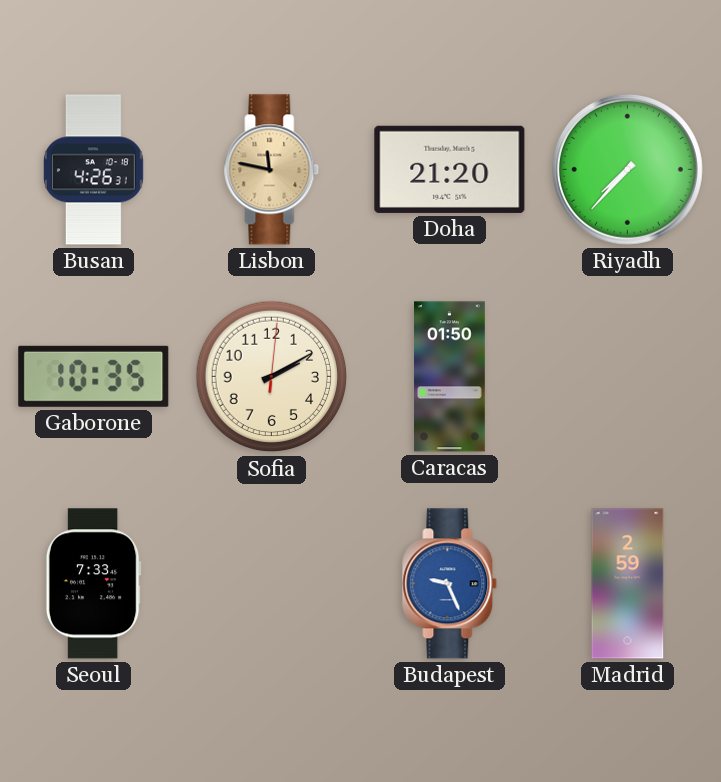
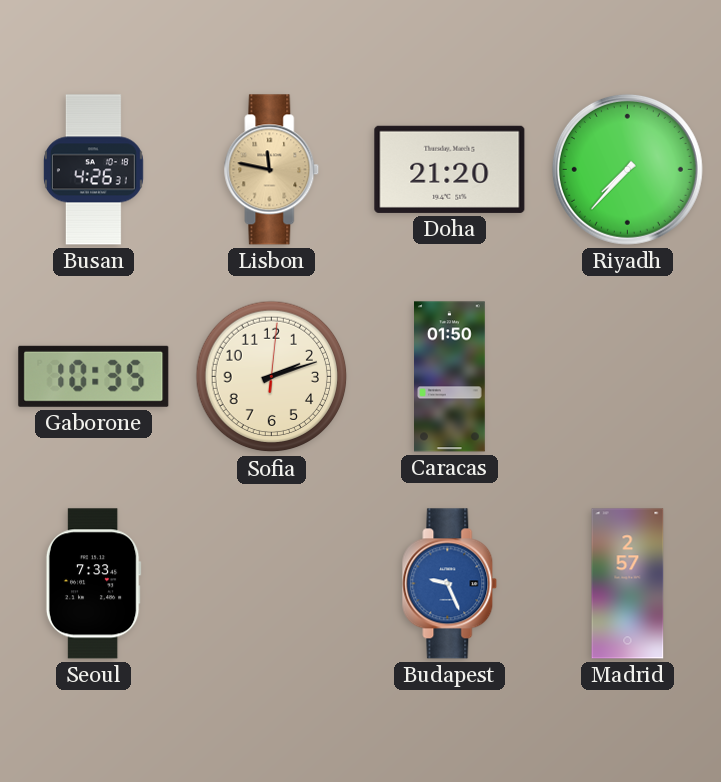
Sofia: 2:10 -> 2:12 (272, 377)
Madrid: 2:59 -> 2:57 (628, 584)
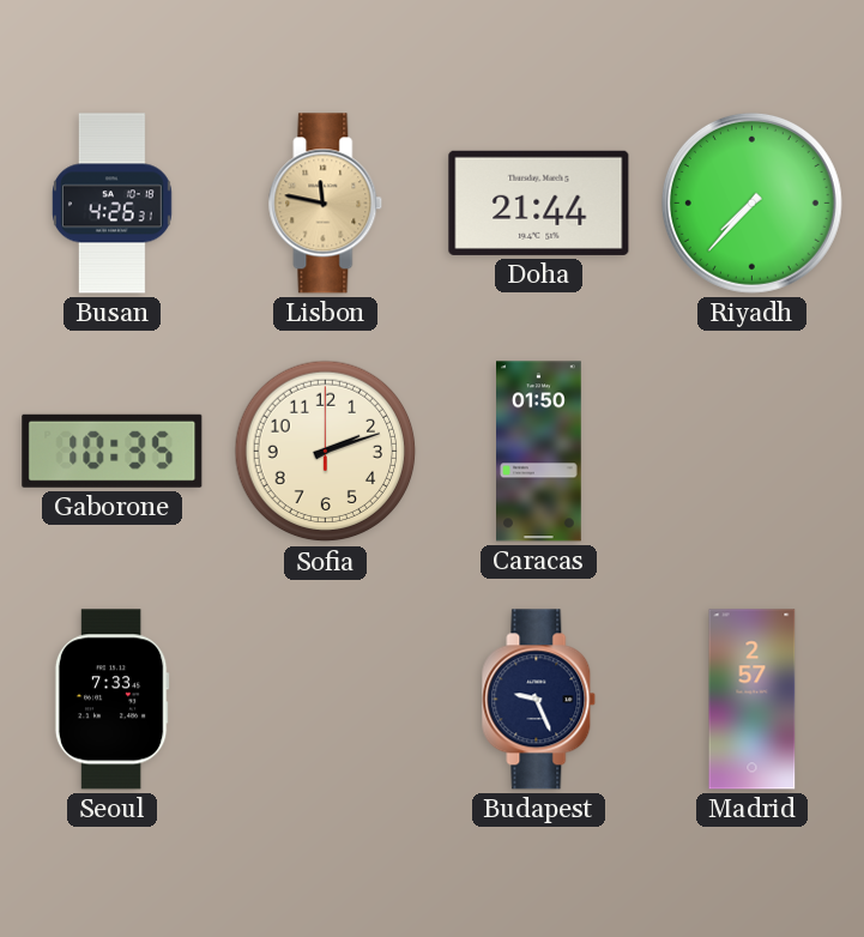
Doha: 21:20 -> 21:44 (539, 202)
Sofia: 2:12:01 -> 2:12:00 (326, 452)
Budapest dial: blue -> navy (539, 700)
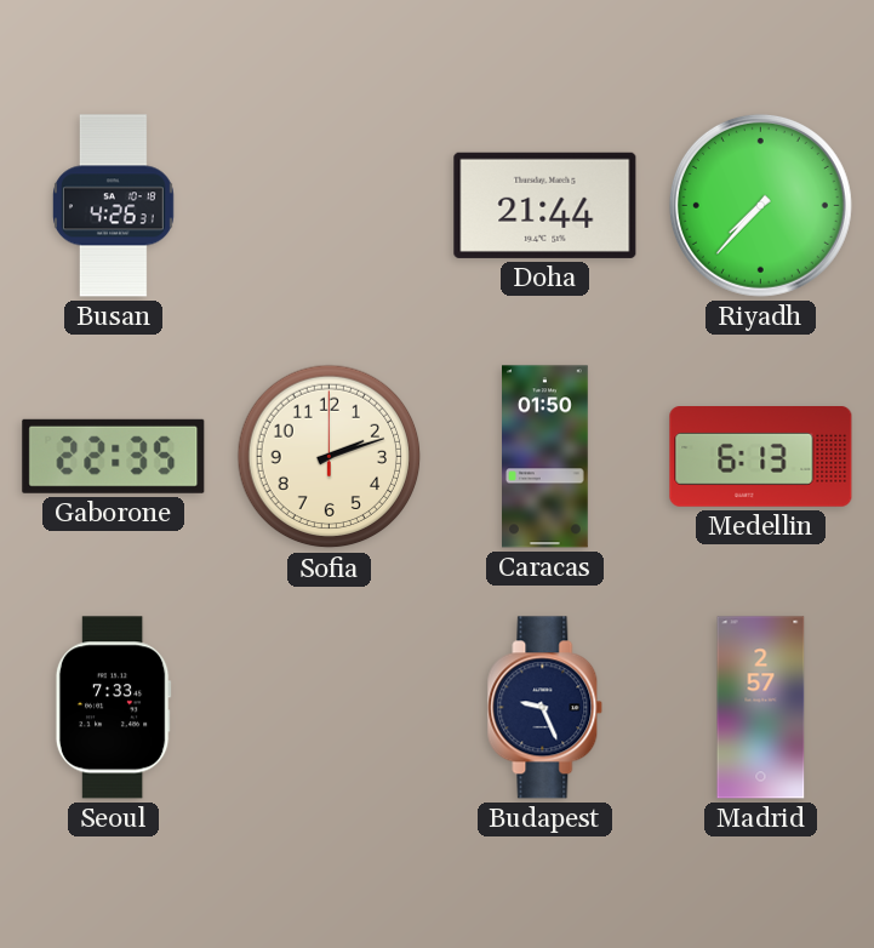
Lisbon: 11:47 -> none (326, 204)
Gaborone: 10:35 -> 22:35 (114, 456)
Medellin: none -> 6:13 (761, 457)
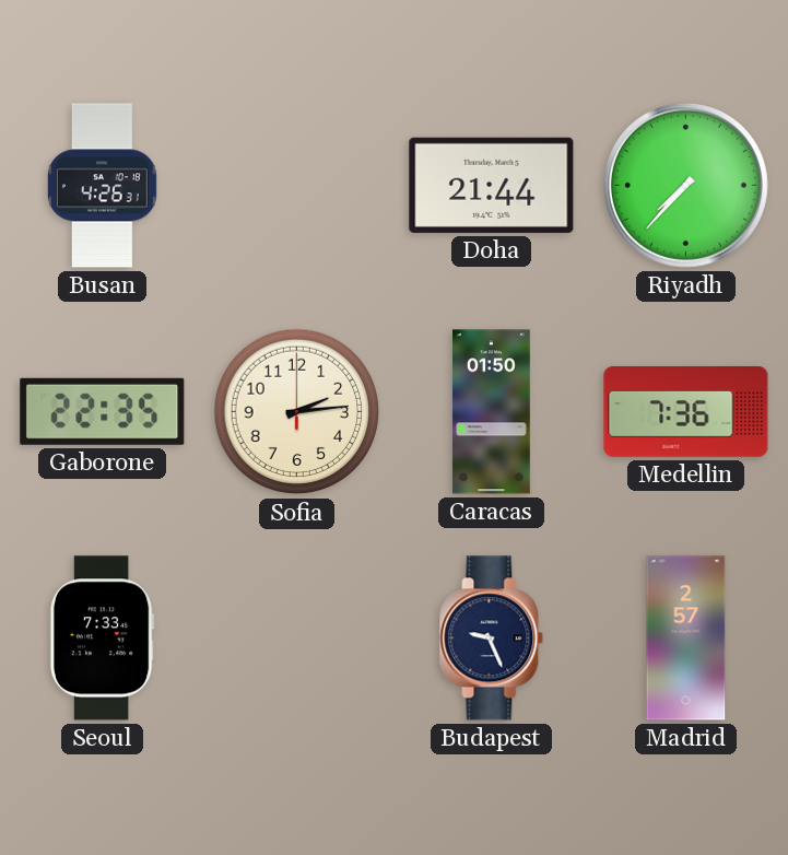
Sofia: 2:12 -> 2:14 (297, 412)
Medellin: 6:13 -> 7:36 (686, 412)
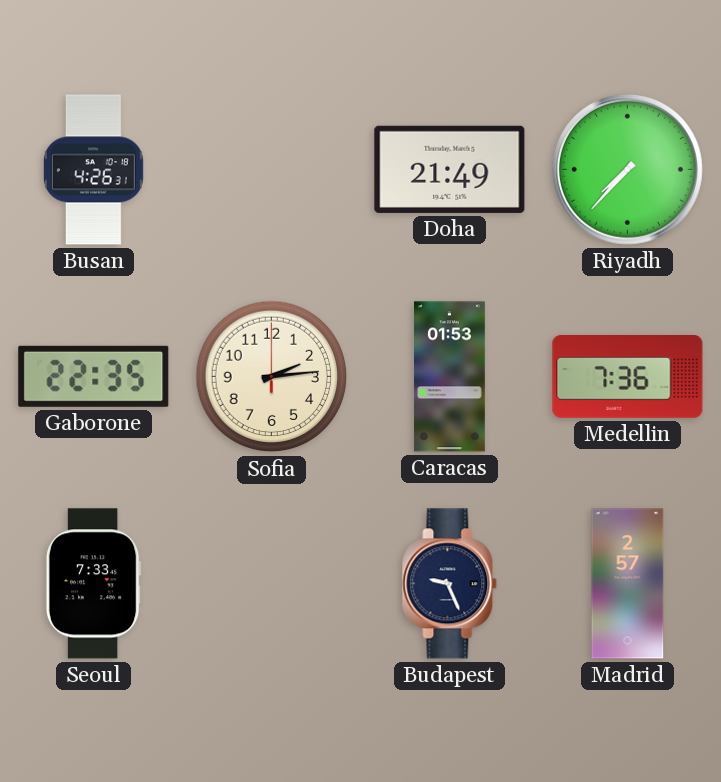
Doha: 21:44 -> 21:49 (450, 169)
Caracas: 01:50 -> 01:53 (450, 377)
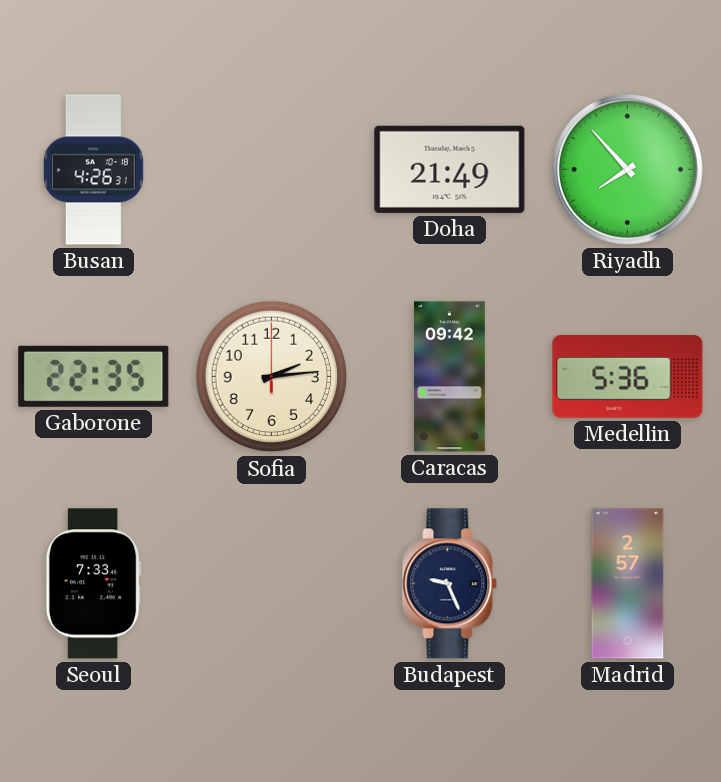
Riyadh: 7:37 -> 7:53 (627, 169)
Caracas: 01:53 -> 09:42 (450, 377)
Medellin: 7:36 -> 5:36 (628, 377)
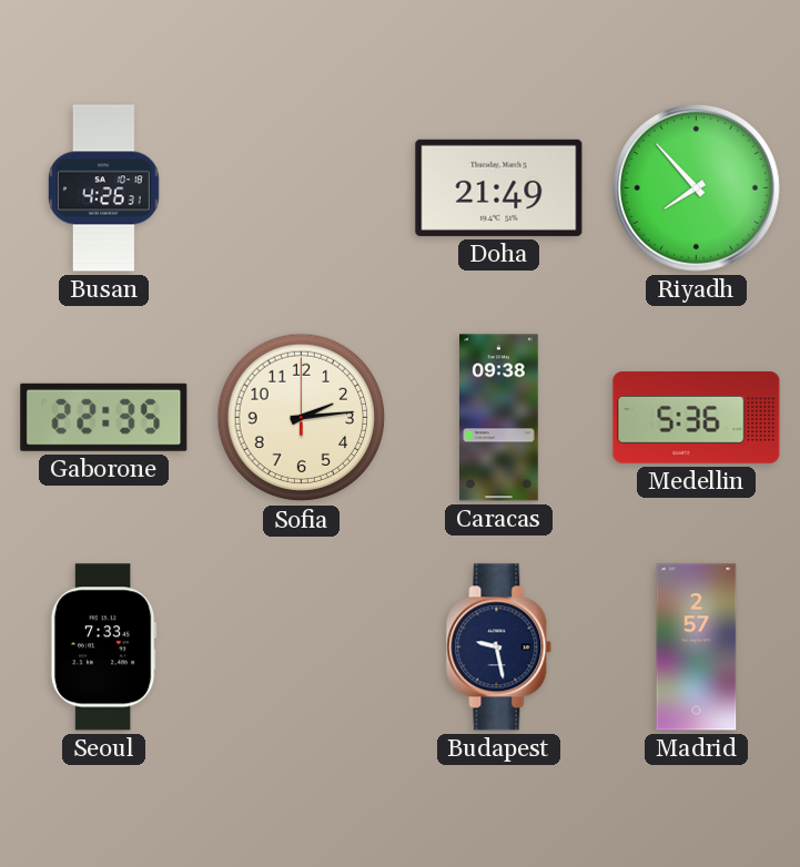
Caracas: 09:42 -> 09:38 (499, 418)
Budapest: 9:26 -> 9:28 (499, 647)
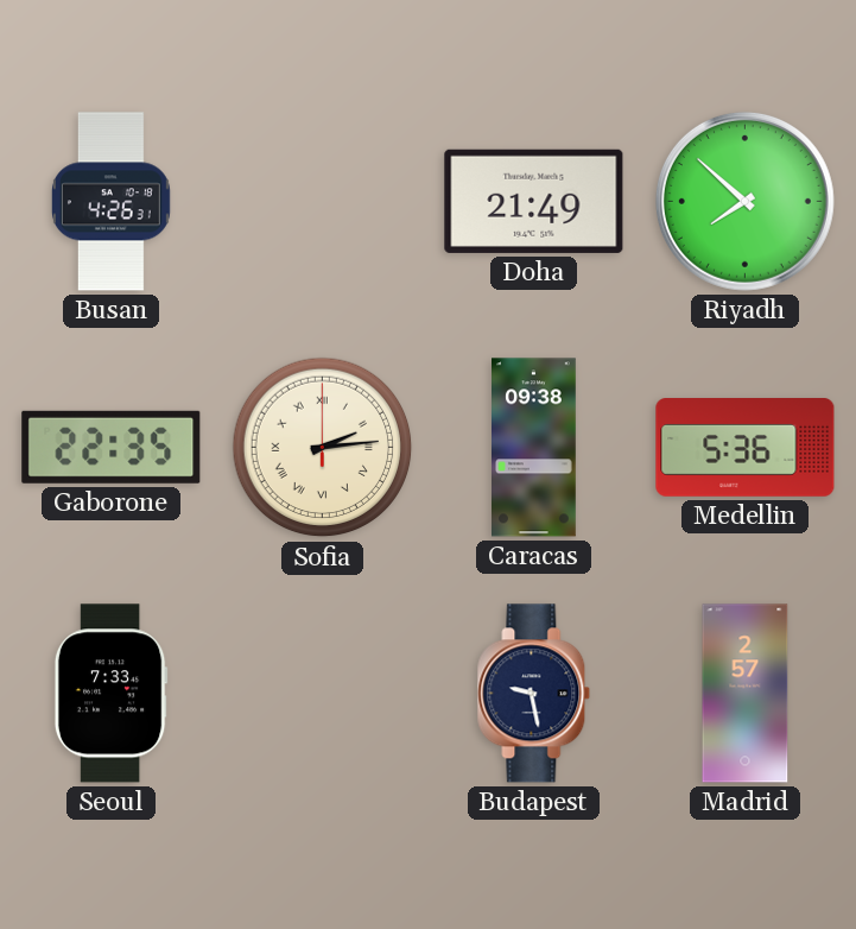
Riyadh: 7:53 -> 7:52 (744, 201)
Sofia numerals: Arabic -> Roman (323, 448)
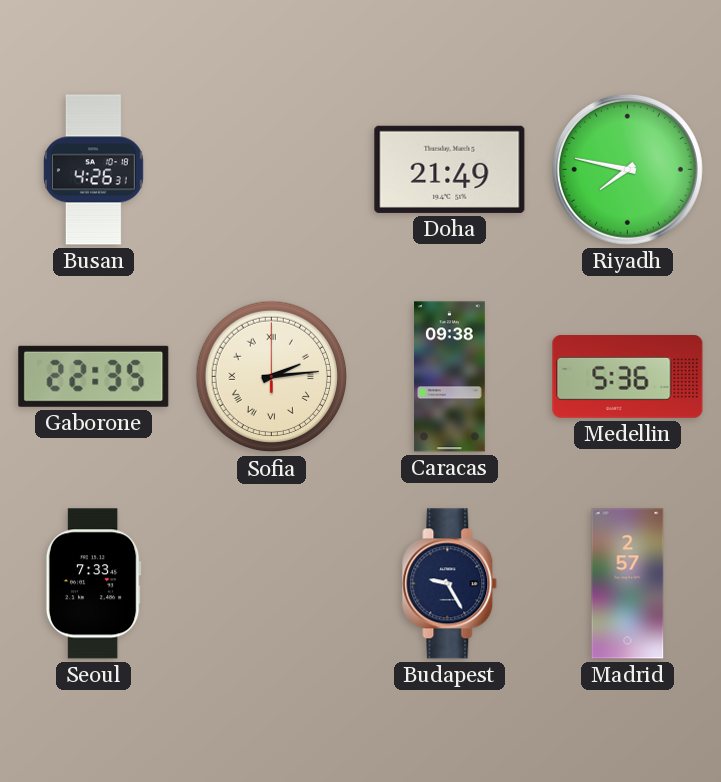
Riyadh: 7:52 -> 7:47 (627, 169)
Budapest: 9:28 -> 9:25 (450, 584)
